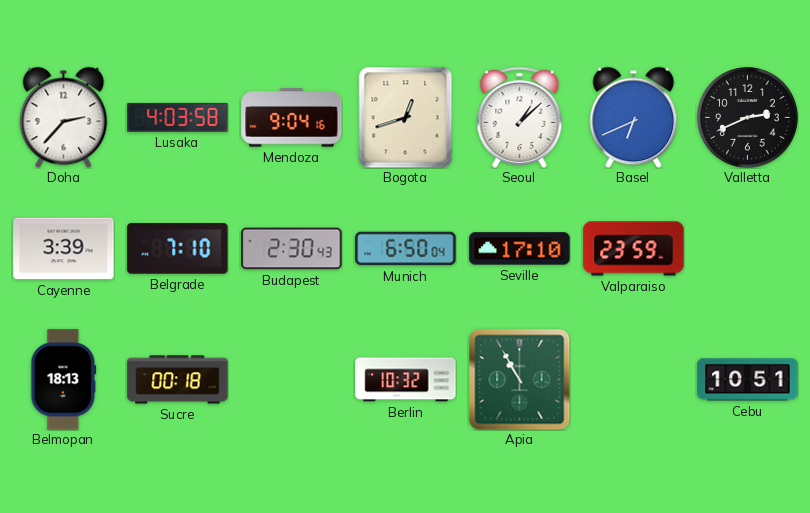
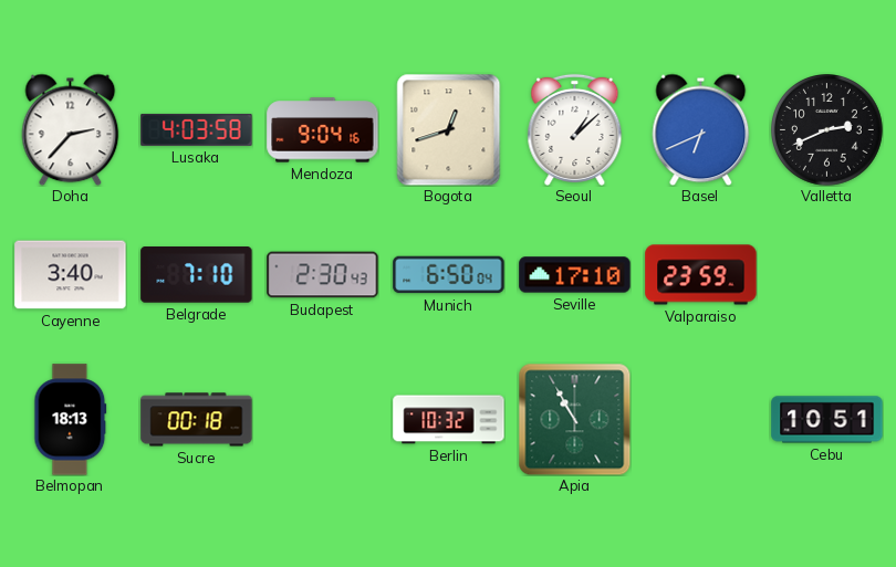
Cayenne: 3:39 -> 3:40 (71, 275)
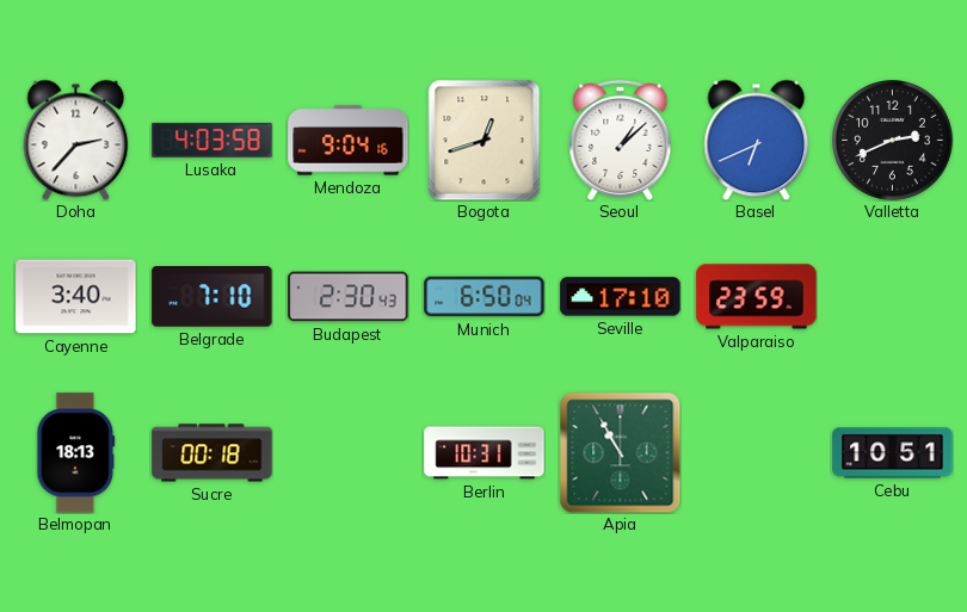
Berlin: 10:32 -> 10:31 (485, 453)
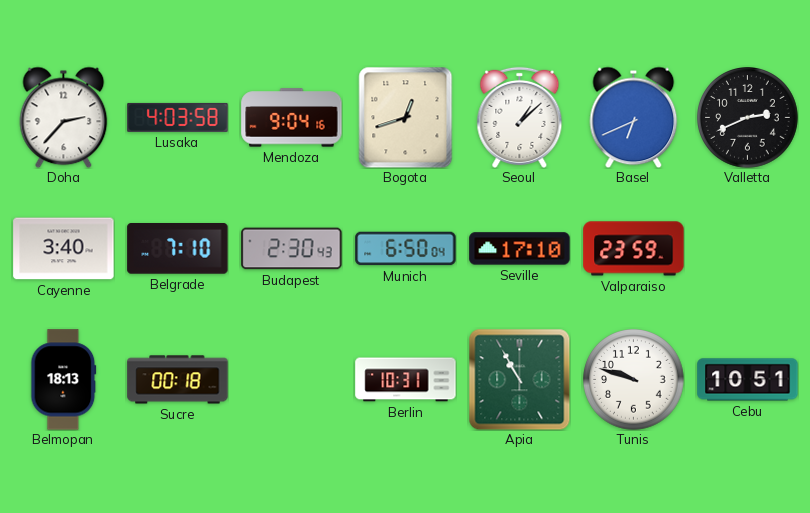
Tunis: none -> 9:48 (634, 380)
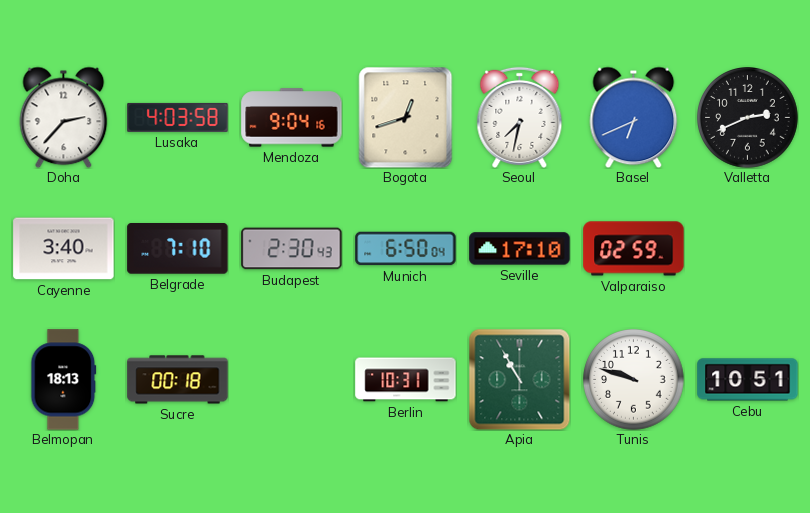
Seoul: 1:08 -> 7:32 (520, 117)
Valparaiso: 23:59 -> 02:59 (634, 249)
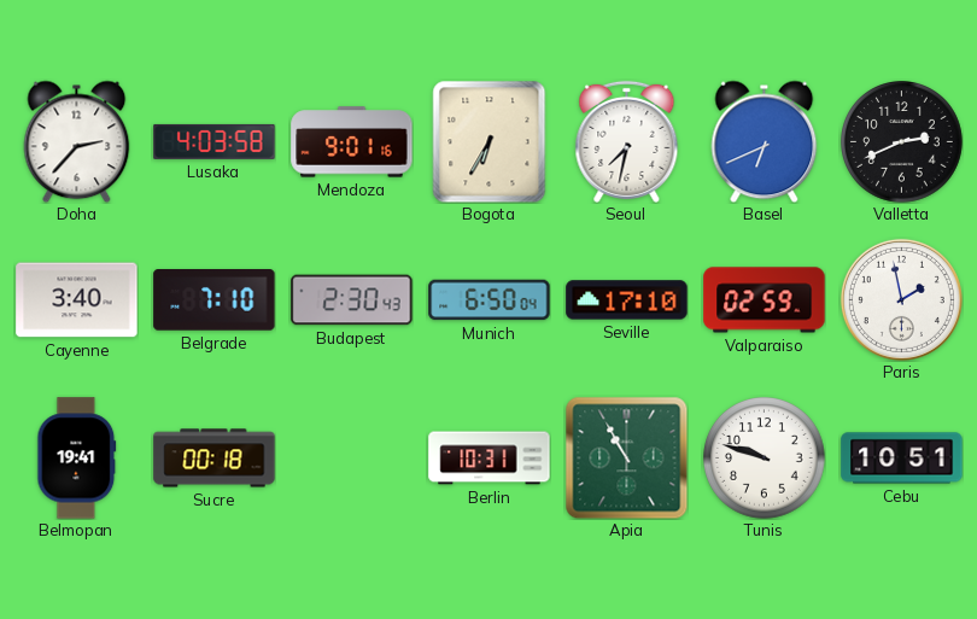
Mendoza: 9:04 -> 9:01 (352, 142)
Bogota: 12:42 -> 6:35 (490, 141)
Paris: none -> 1:58 (901, 299)
Belmopan: 18:13 -> 19:41 (77, 459)
